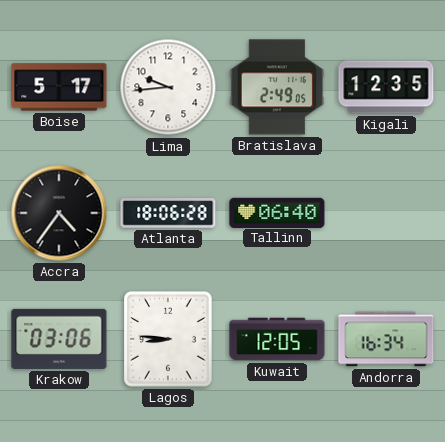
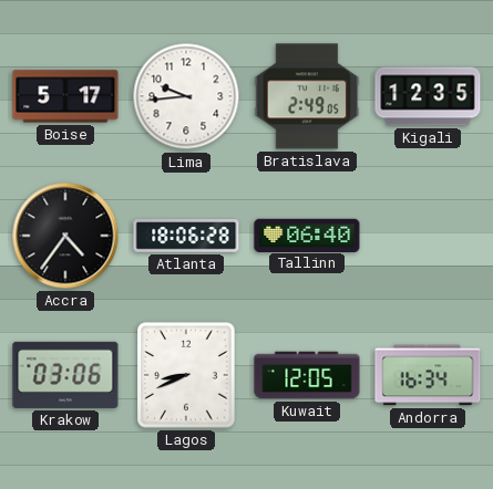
Lagos: 8:46 -> 8:41 (186, 375)
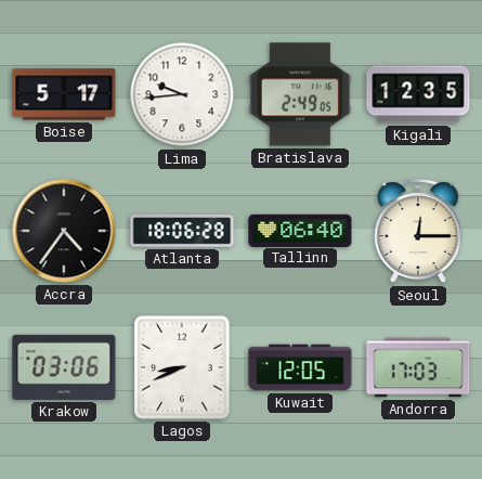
Seoul: none -> 12:15 (418, 231)
Andorra: 16:34 -> 17:03 (418, 367)
